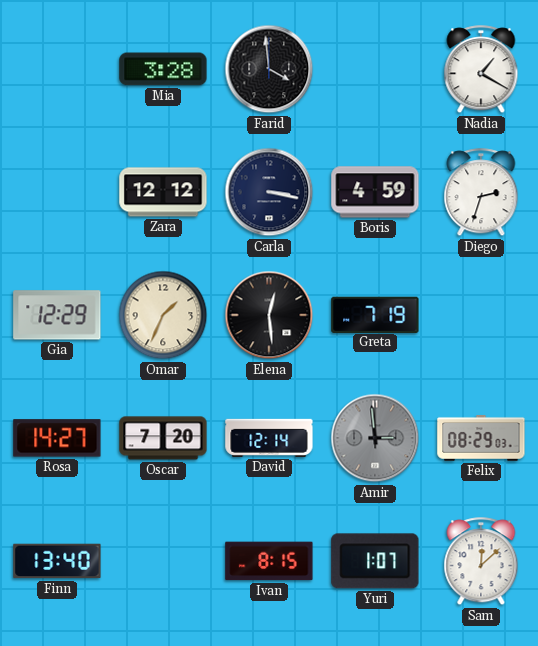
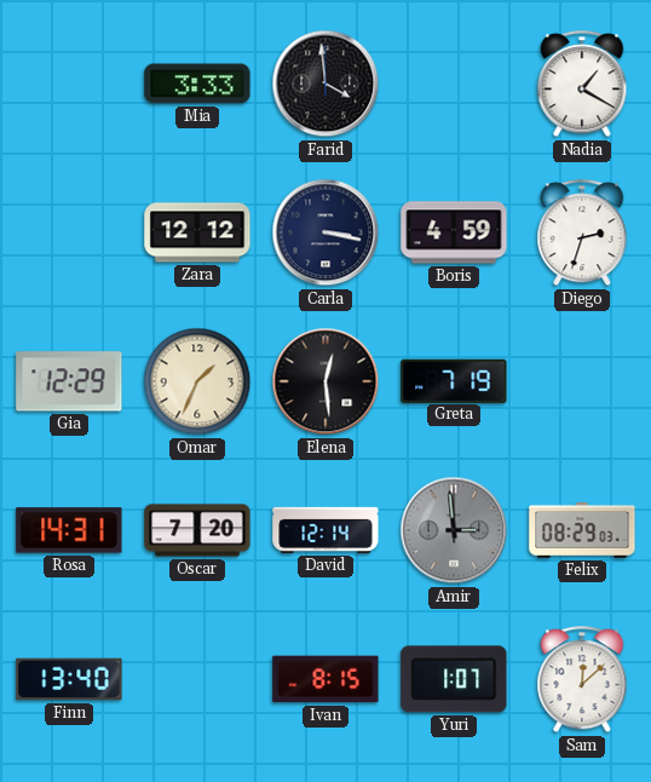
Mia: 3:28 -> 3:33 (197, 84)
Rosa: 14:27 -> 14:31 (69, 530)
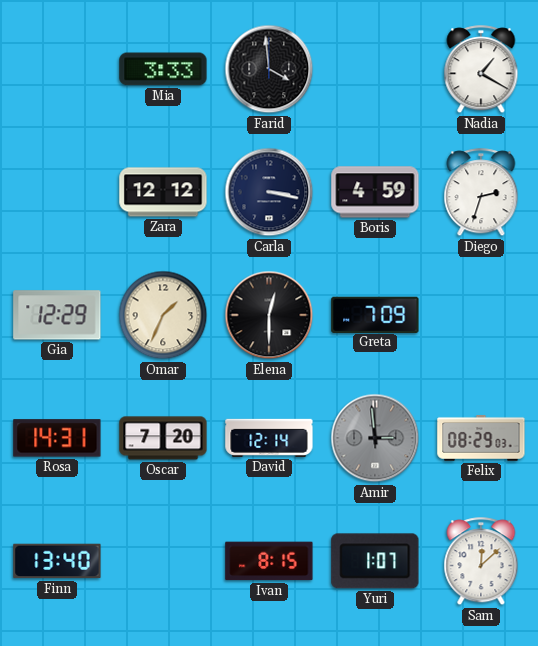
Elena: 12:29 -> 12:30 (269, 315)
Greta: 7:19 -> 7:09 (375, 314)
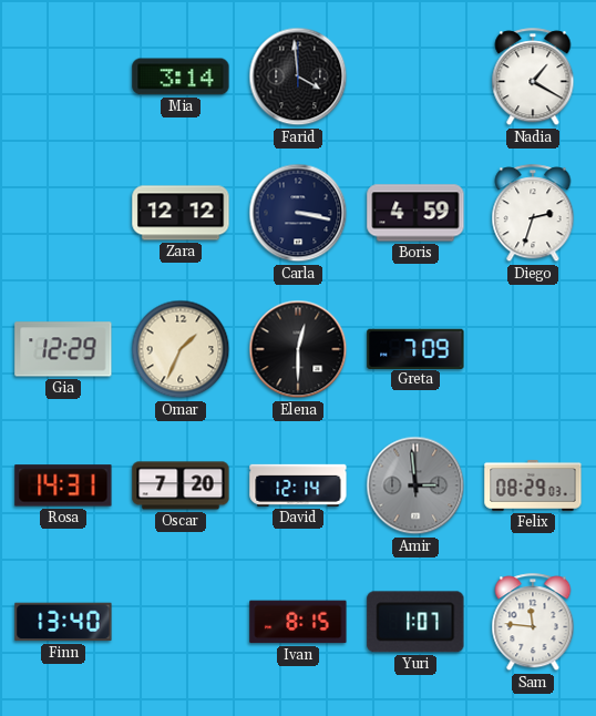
Mia: 3:33 -> 3:14 (181, 76)
Sam: 12:08 -> 11:46 (533, 623)
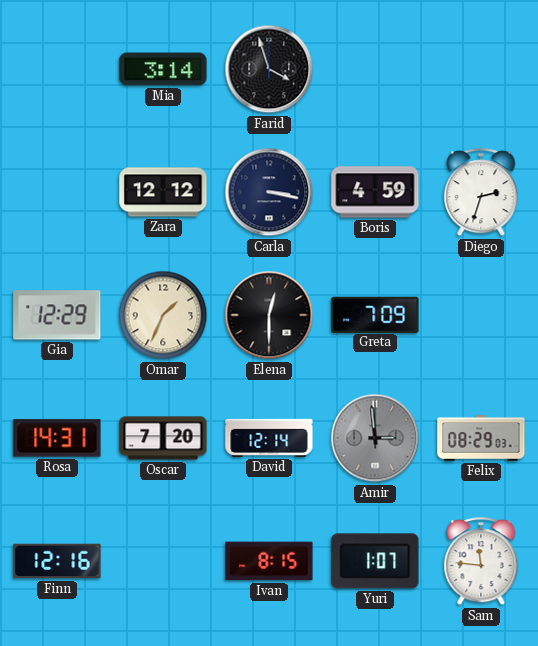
Farid: 3:59 -> 3:57 (269, 69)
Nadia: 1:20 -> none (533, 78)
Finn: 13:40 -> 12:16 (57, 561)
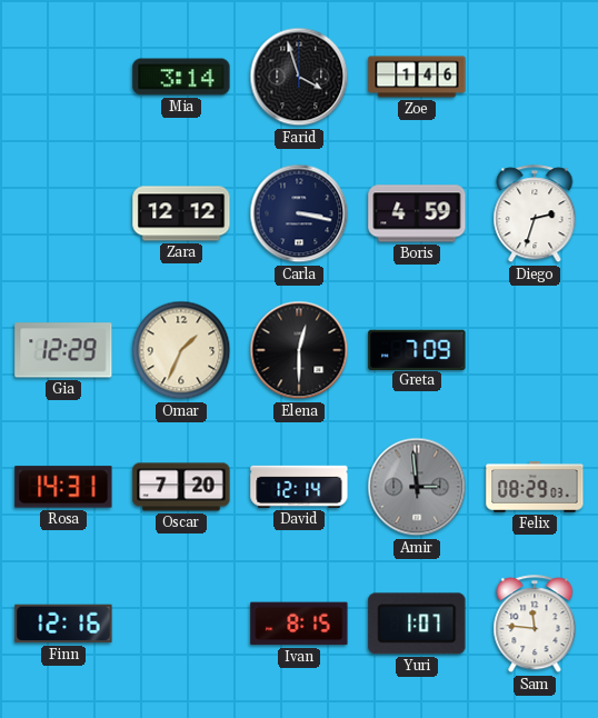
Zoe: none -> 1:46 (417, 77)
